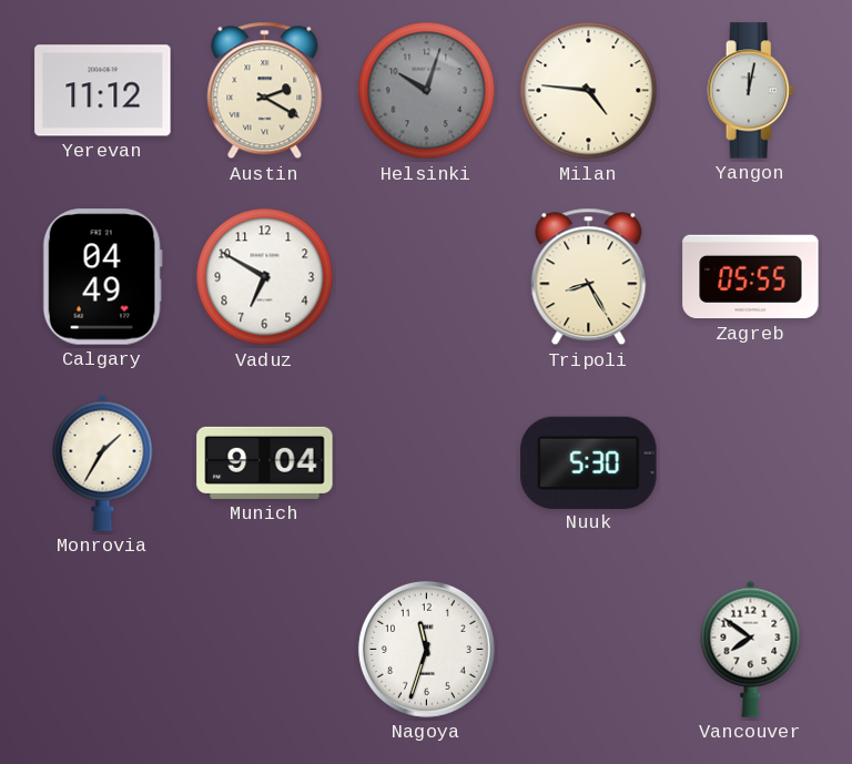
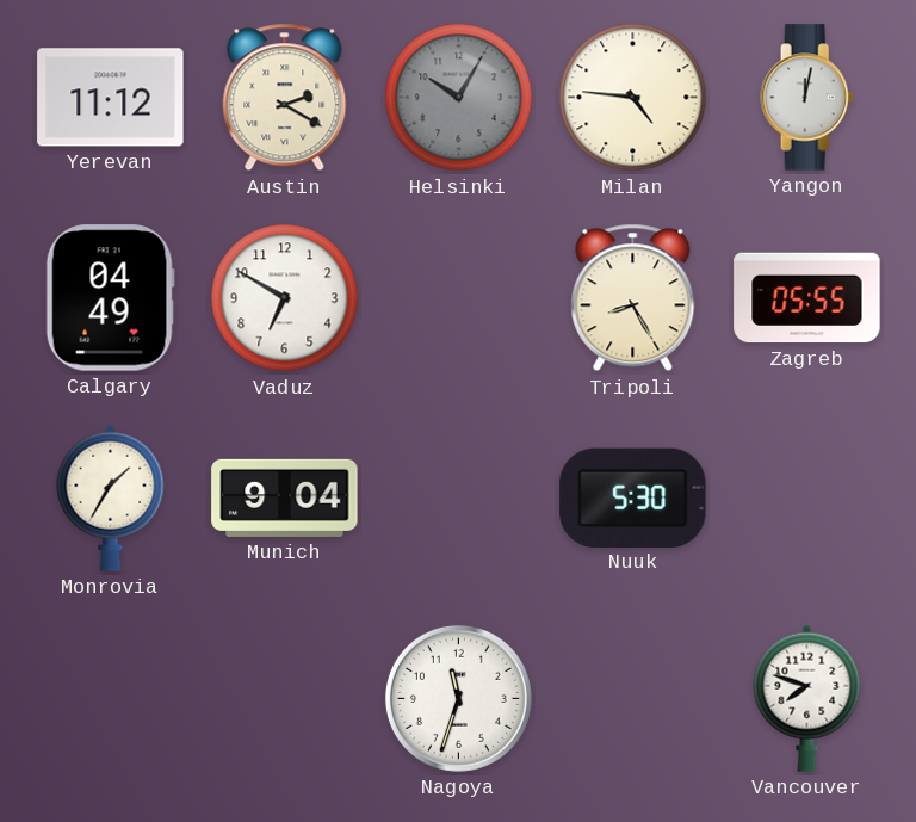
Helsinki: 10:03 -> 10:05 (459, 98)
Vancouver: 7:51 -> 7:48 (807, 698)
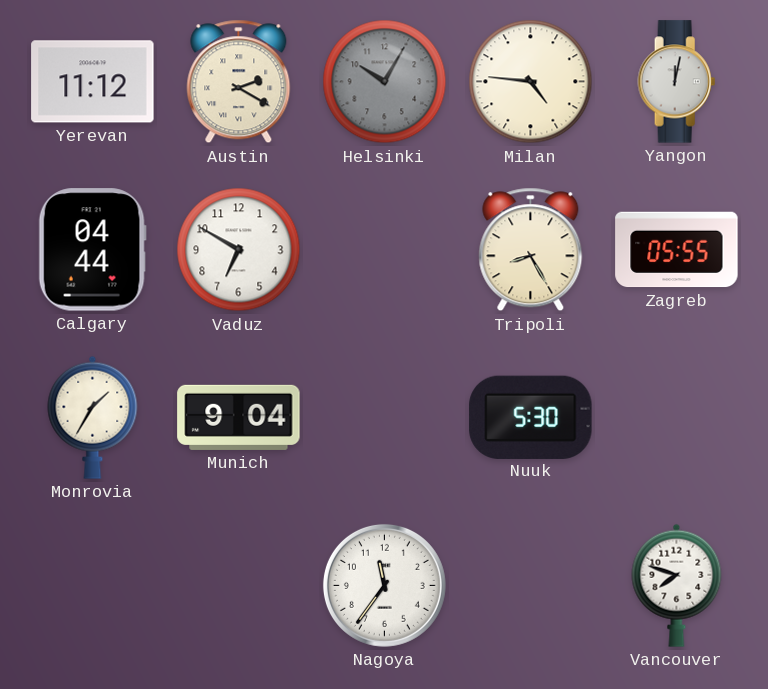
Calgary: 04:49 -> 04:44 (92, 250)
Nagoya: 11:33 -> 11:36 (384, 585)
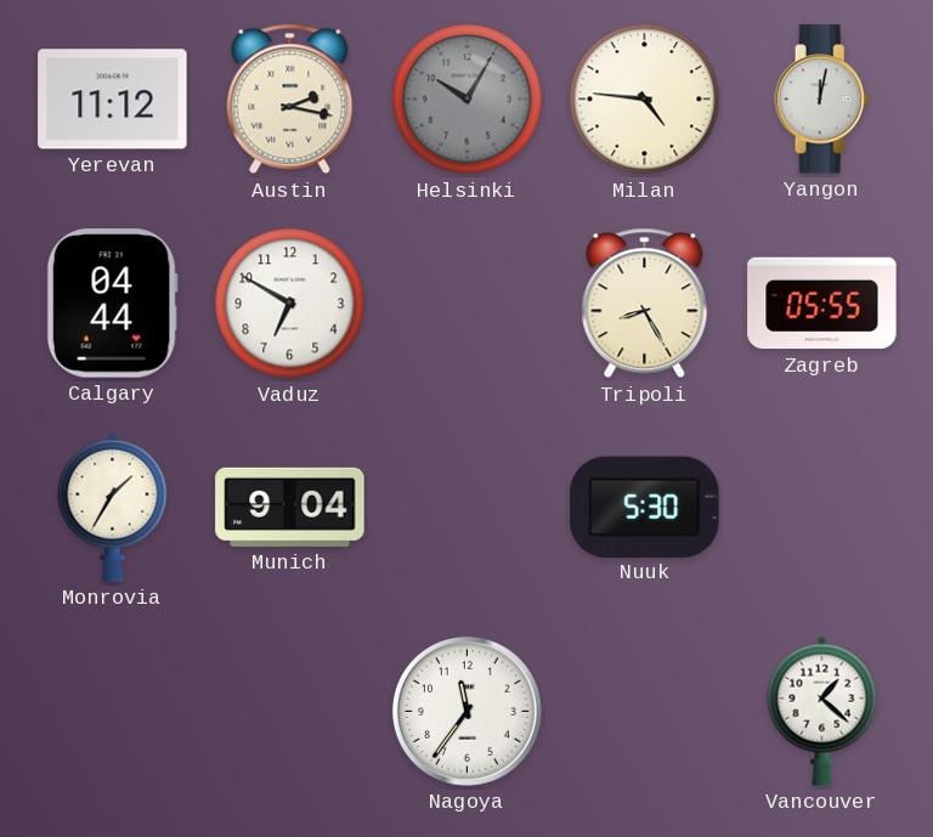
Austin: 2:20 -> 2:17 (290, 100)
Vancouver: 7:48 -> 1:22 (822, 711)
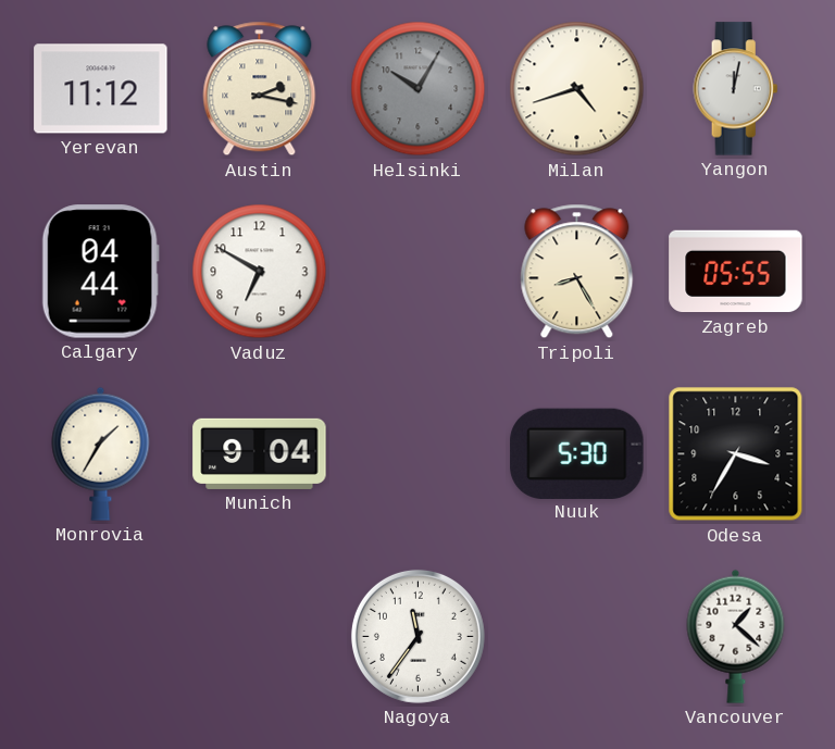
Milan: 4:46 -> 4:42 (577, 89)
Odesa: none -> 3:35 (736, 454)
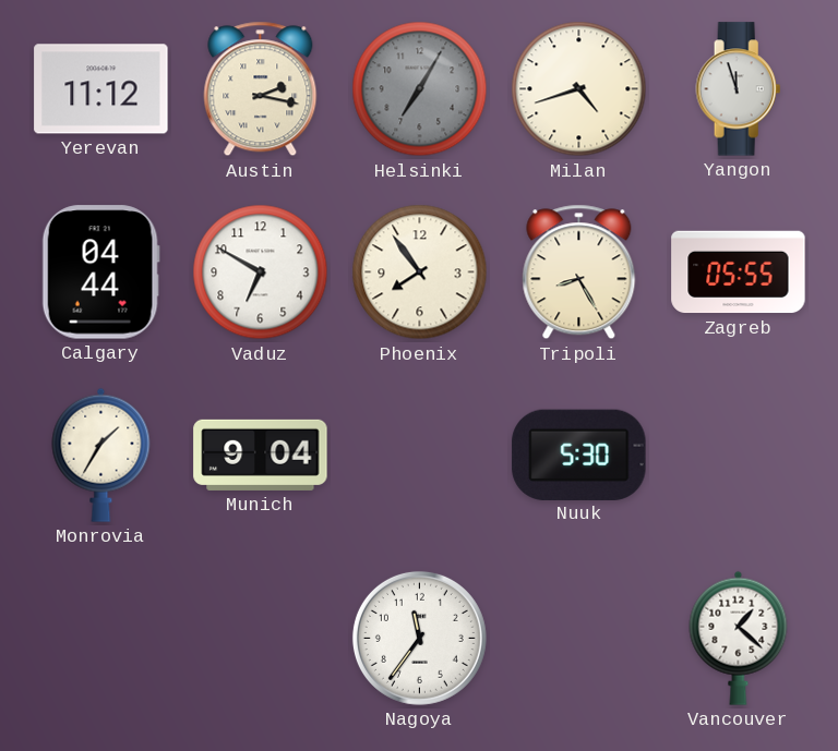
Helsinki: 10:05 -> 7:05 (420, 89)
Yangon: 12:02 -> 11:57 (739, 89)
Phoenix: none -> 7:54 (420, 272)
Odesa: 3:35 -> none (736, 454)
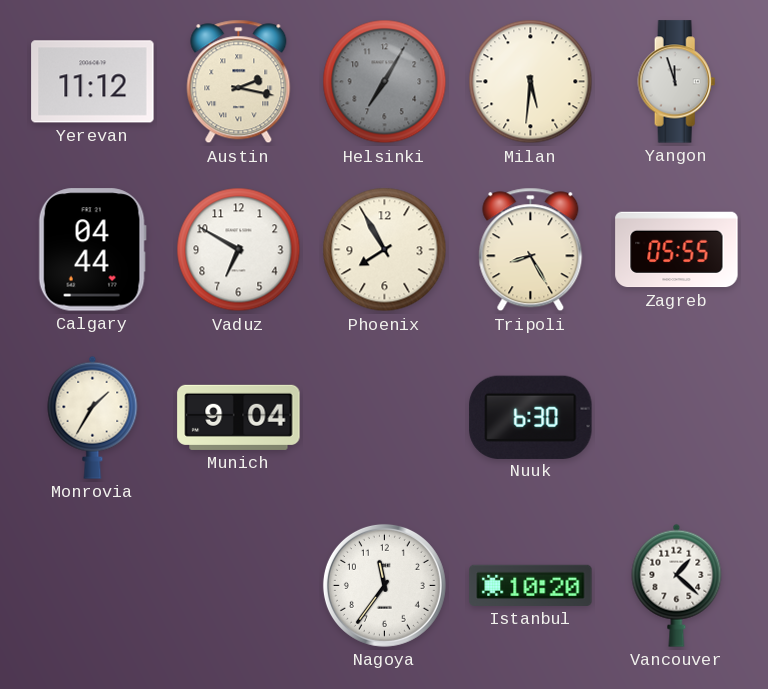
Milan: 4:42 -> 5:31 (531, 82)
Phoenix: 7:54 -> 7:55 (385, 250)
Nuuk: 5:30 -> 6:30 (531, 417)
Istanbul: none -> 10:20 (531, 585)
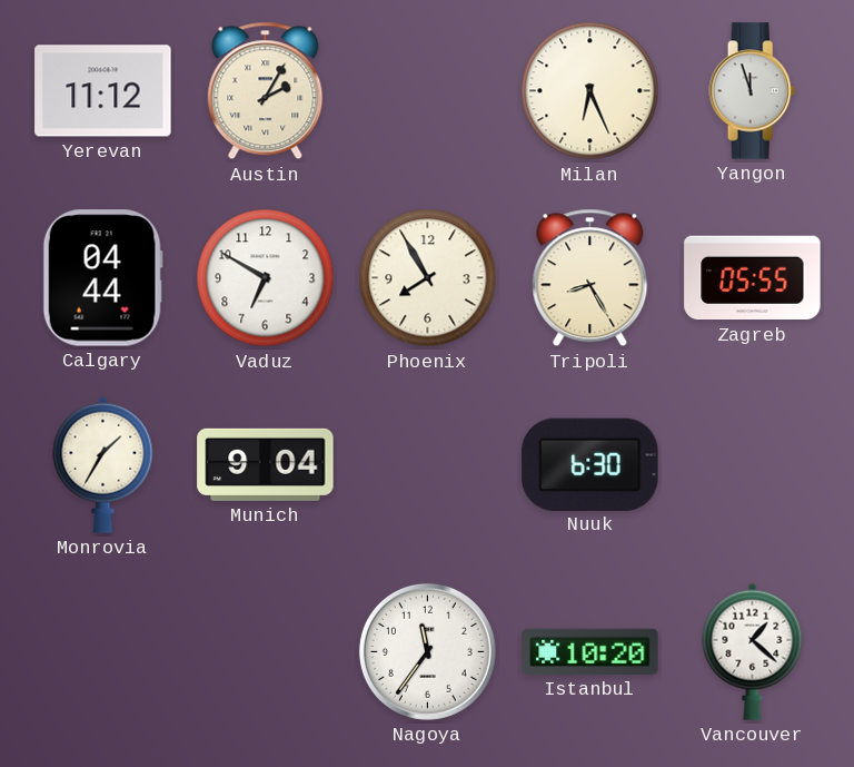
Austin: 2:17 -> 2:05 (266, 91)
Helsinki: 7:05 -> none (385, 82)
Milan: 5:31 -> 6:26 (590, 91)
